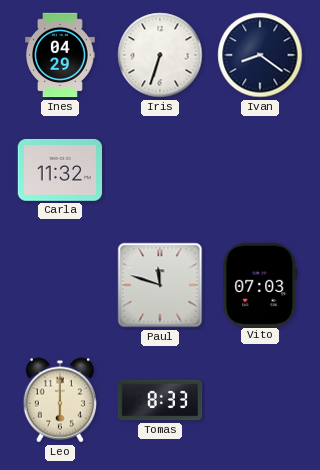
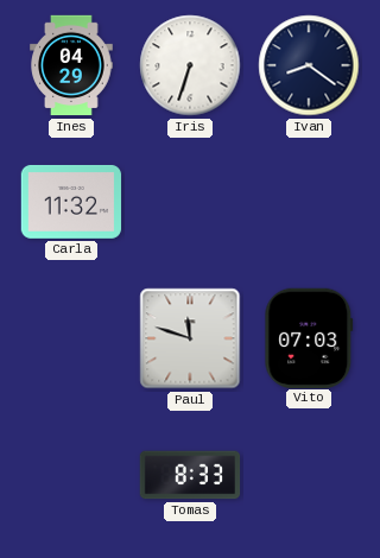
Leo: 6:00 -> none (59, 400)
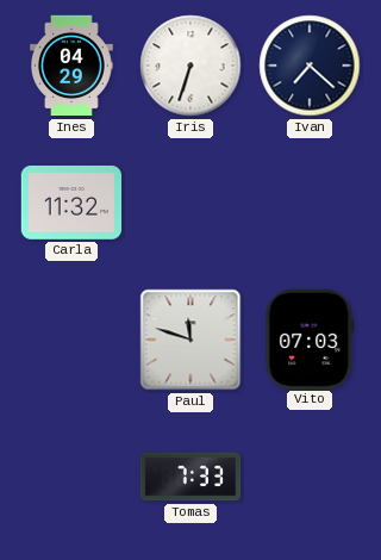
Ivan: 8:21 -> 7:22 (310, 66)
Tomas: 8:33 -> 7:33 (190, 477)
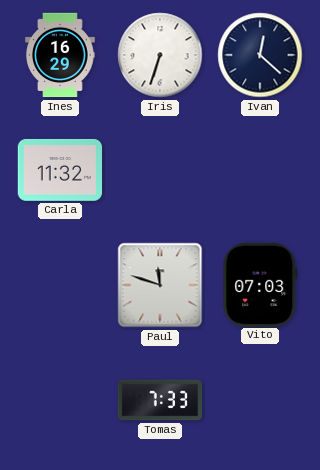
Ines: 04:29 -> 16:29 (60, 55)
Ivan: 7:22 -> 12:22 (260, 55)
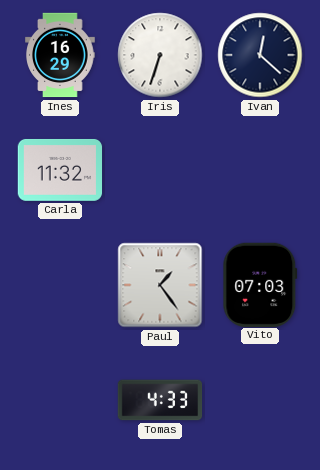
Paul: 11:48 -> 1:24 (160, 285)
Tomas: 7:33 -> 4:33 (160, 400)
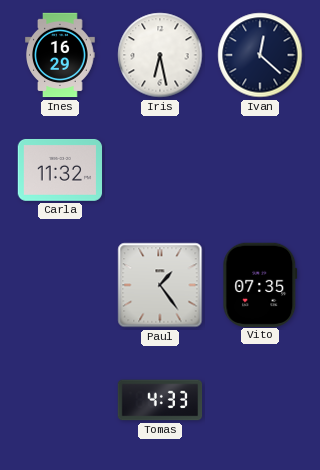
Iris: 6:33 -> 6:28 (160, 55)
Vito: 07:03 -> 07:35 (260, 284)
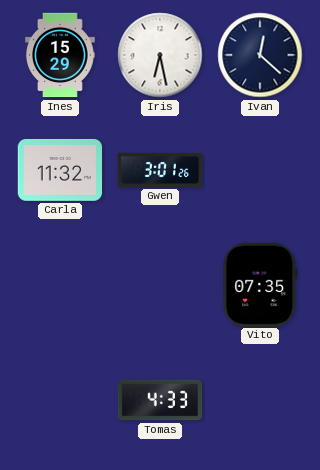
Ines: 16:29 -> 15:29 (60, 55)
Gwen: none -> 3:01 (160, 170)
Paul: 1:24 -> none (160, 285)
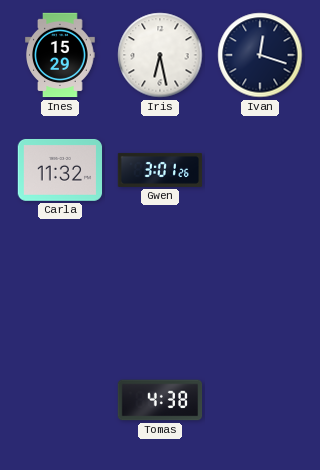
Ivan: 12:22 -> 12:18 (260, 55)
Vito: 07:35 -> none (260, 284)
Tomas: 4:33 -> 4:38 (160, 400)
